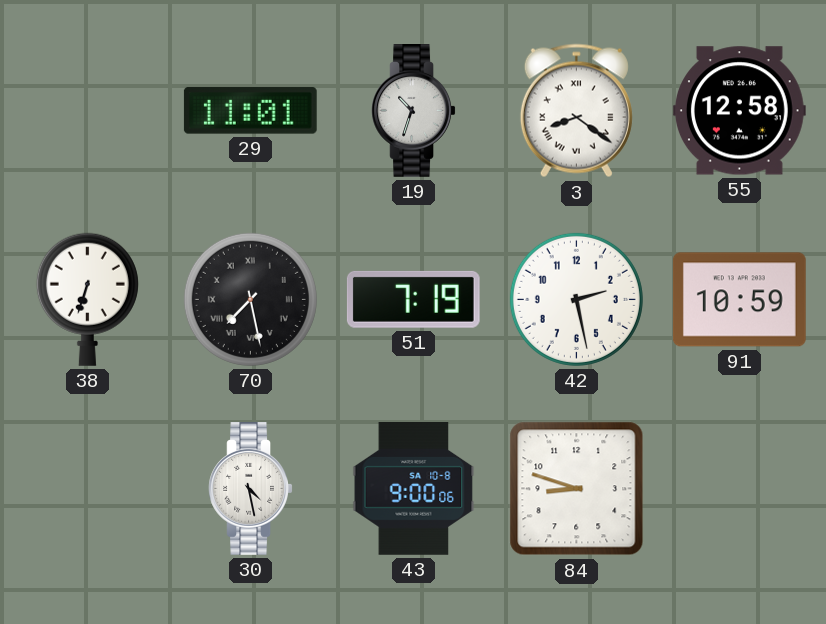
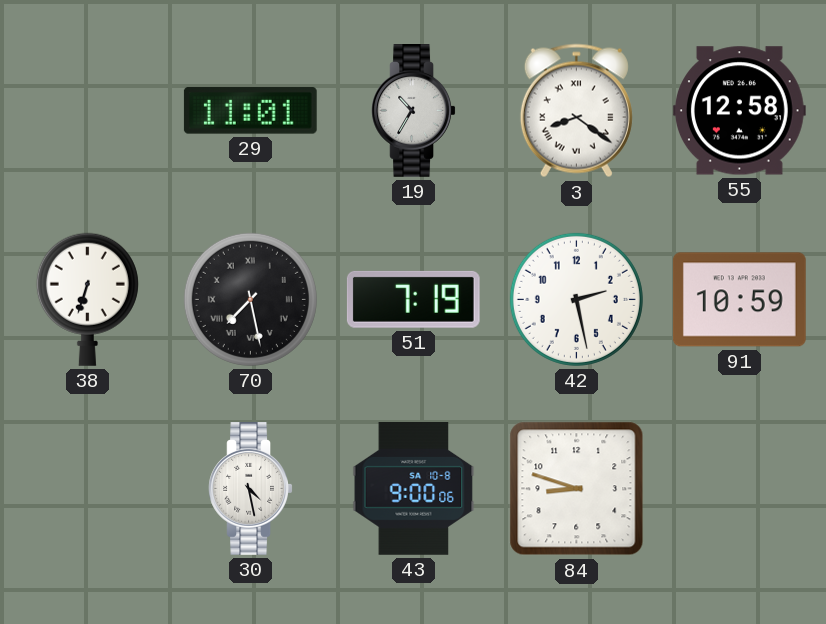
19: 10:33 -> 10:35 (414, 111)
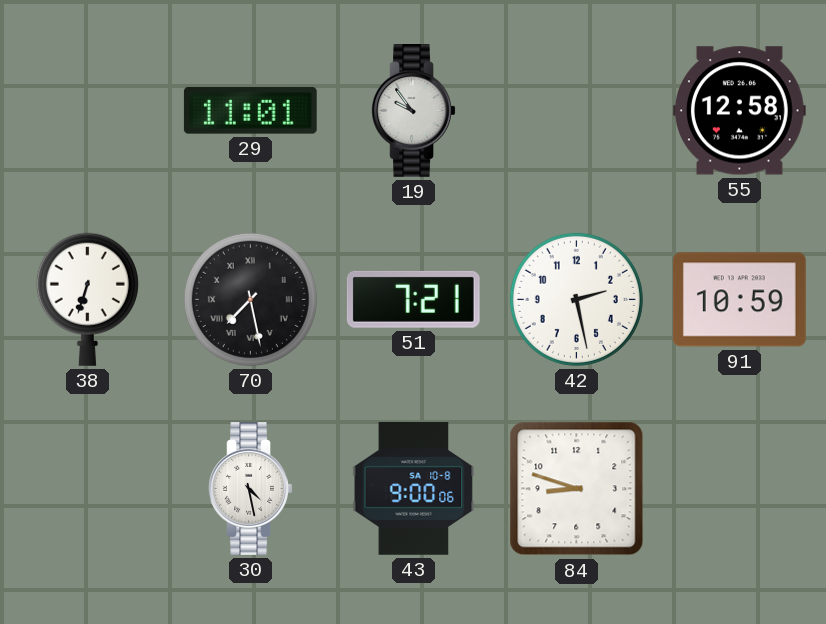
19: 10:35 -> 9:54 (414, 111)
3: 8:21 -> none (576, 111)
51: 7:19 -> 7:21 (413, 299)
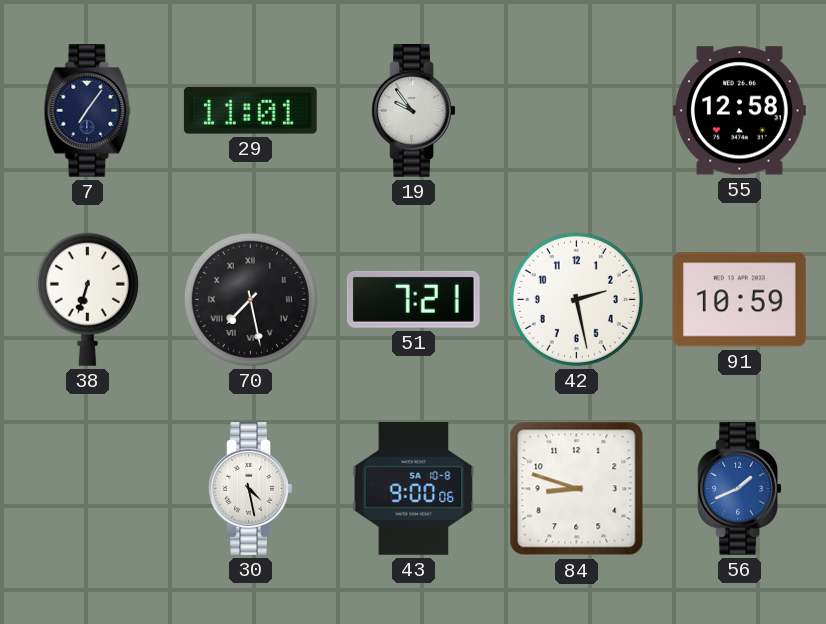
7: none -> 7:06 (88, 111)
56: none -> 1:41 (740, 489)
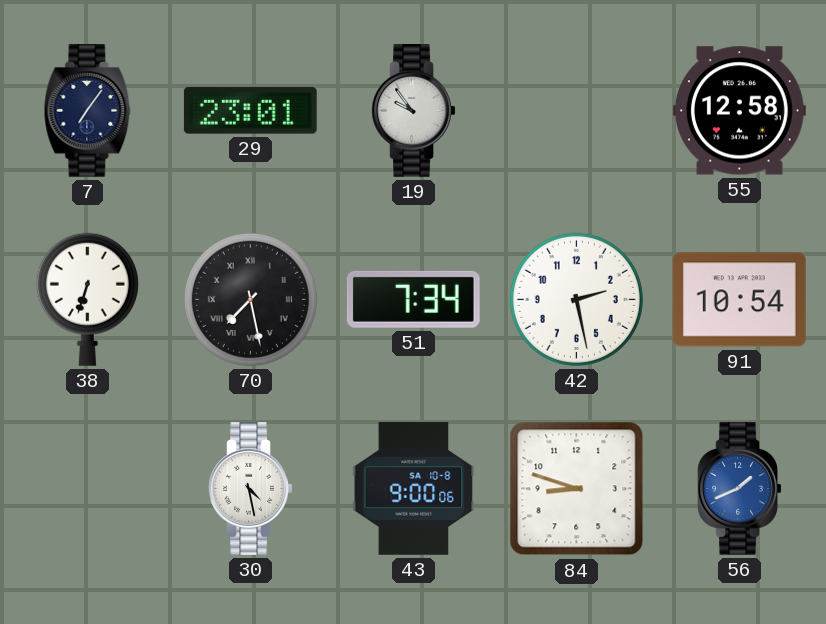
29: 11:01 -> 23:01 (250, 111)
51: 7:21 -> 7:34 (413, 299)
91: 10:59 -> 10:54 (739, 300)
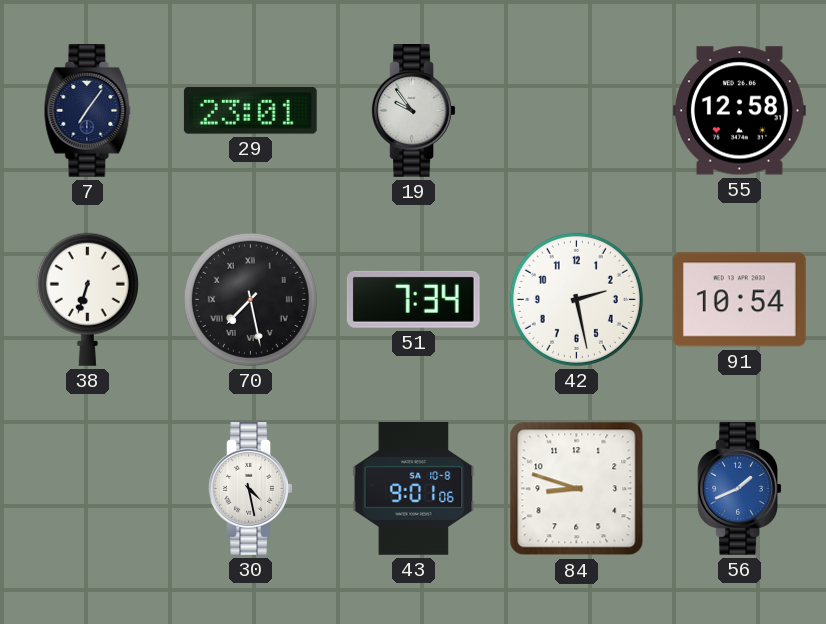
43: 9:00 -> 9:01 (414, 489)
